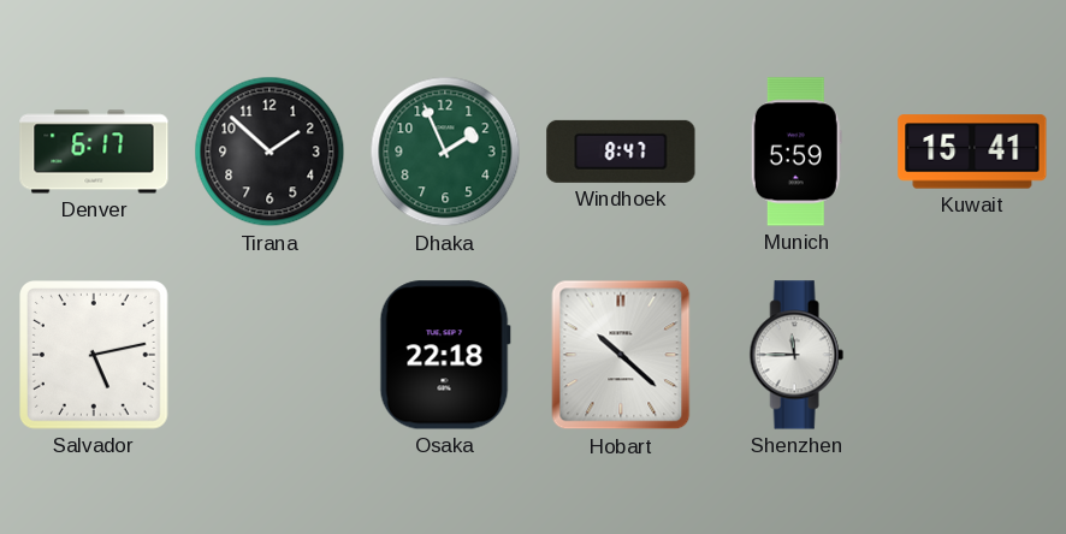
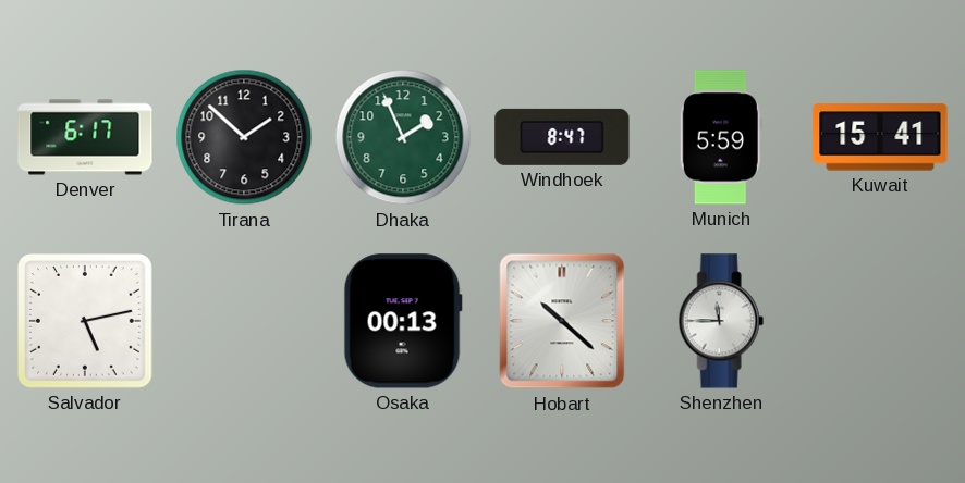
Osaka: 22:18 -> 00:13 (403, 321)
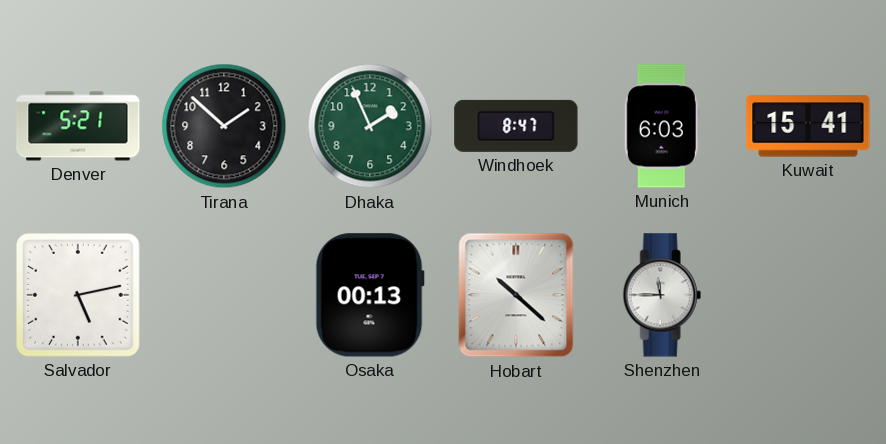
Denver: 6:17 -> 5:21 (78, 126)
Munich: 5:59 -> 6:03 (662, 126)
